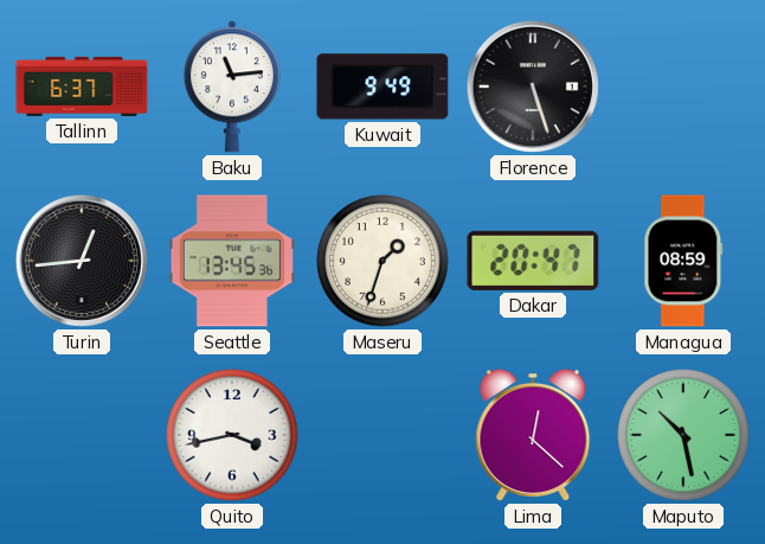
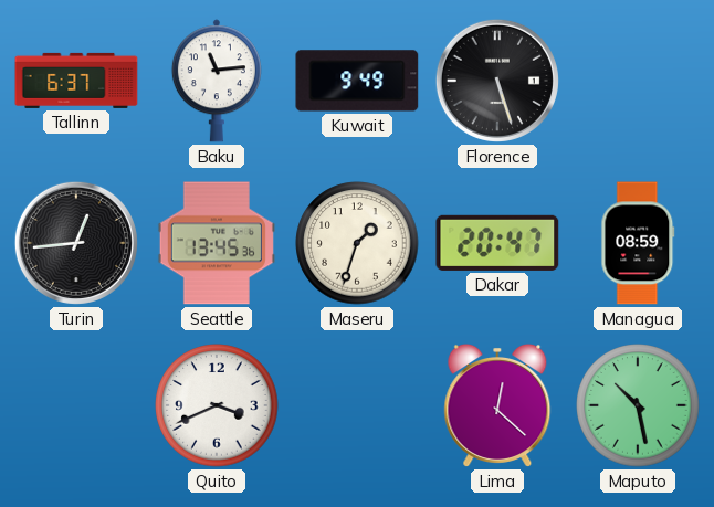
Quito: 3:43 -> 3:41 (217, 405)
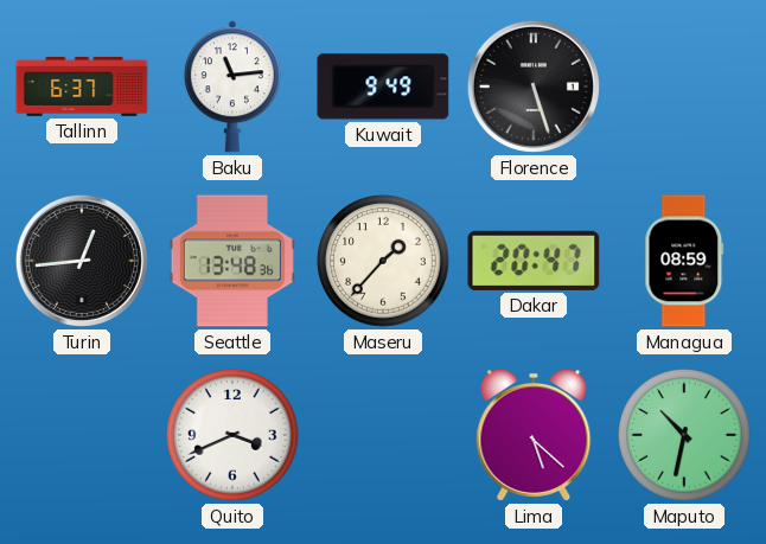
Seattle: 13:45 -> 13:48 (232, 261)
Maseru: 1:33 -> 1:37 (383, 261)
Lima: 12:22 -> 5:22 (534, 435)
Maputo: 10:28 -> 10:32 (684, 435)
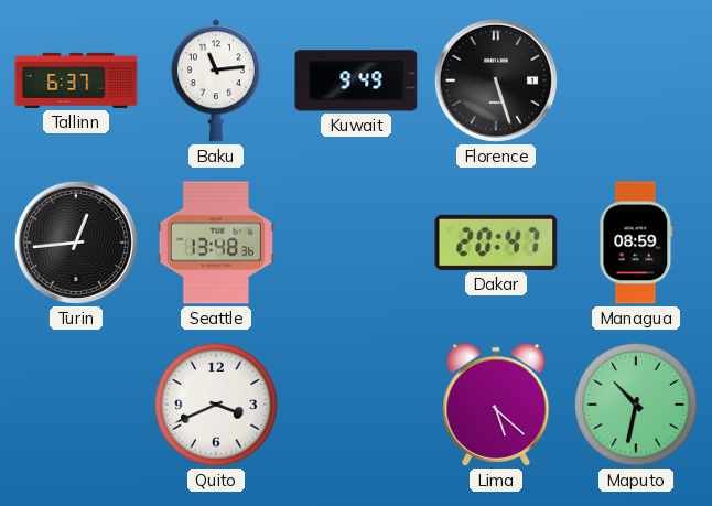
Maseru: 1:37 -> none (383, 261)
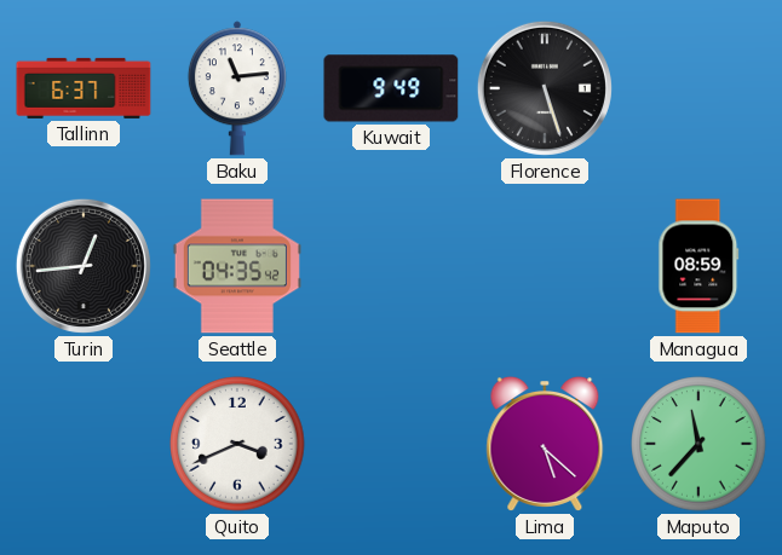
Seattle: 13:48 -> 04:35 (237, 266)
Dakar: 20:47 -> none (496, 243)
Maputo: 10:32 -> 11:37 (698, 444)
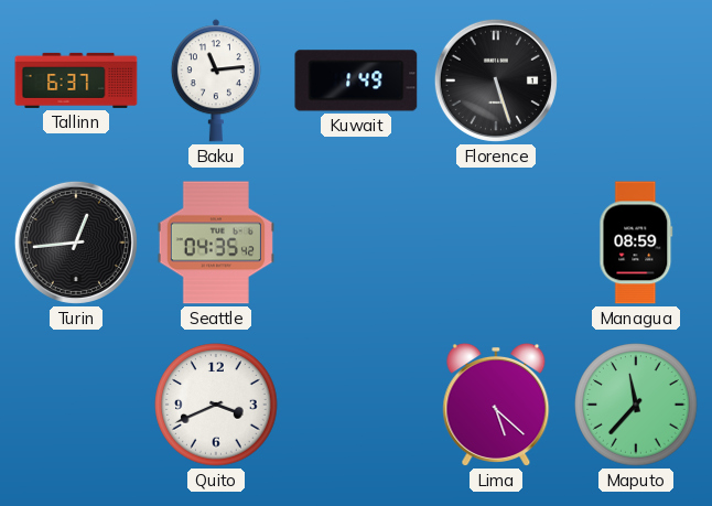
Kuwait: 9:49 -> 1:49 (356, 80)
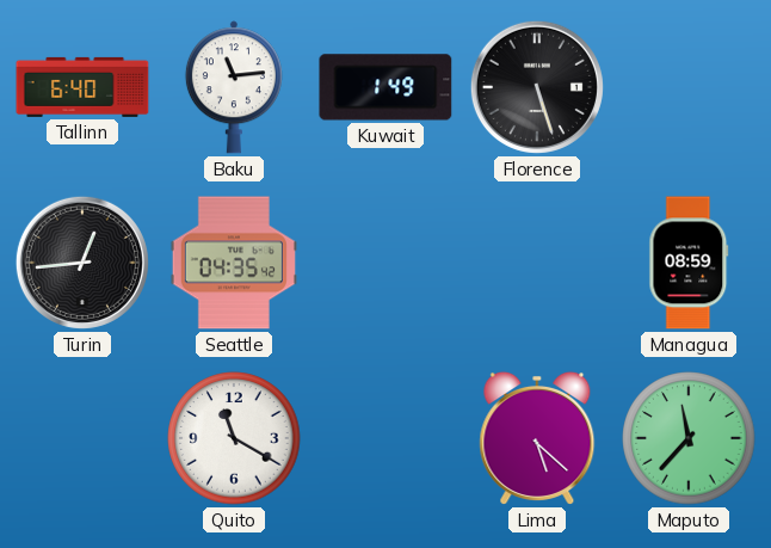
Tallinn: 6:37 -> 6:40 (82, 87)
Quito: 3:41 -> 11:20 (234, 438)
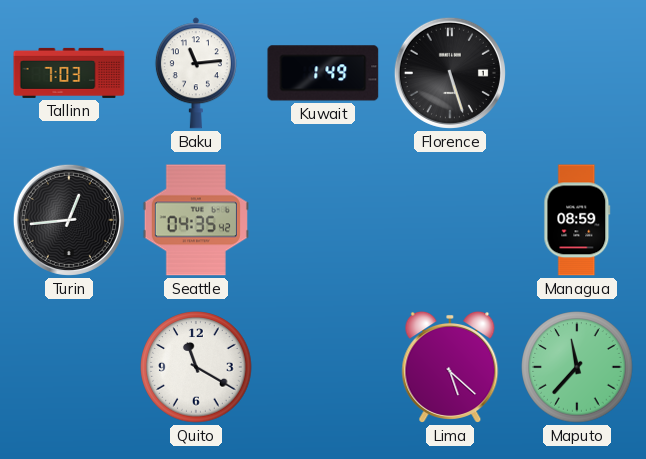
Tallinn: 6:40 -> 7:03 (69, 73)
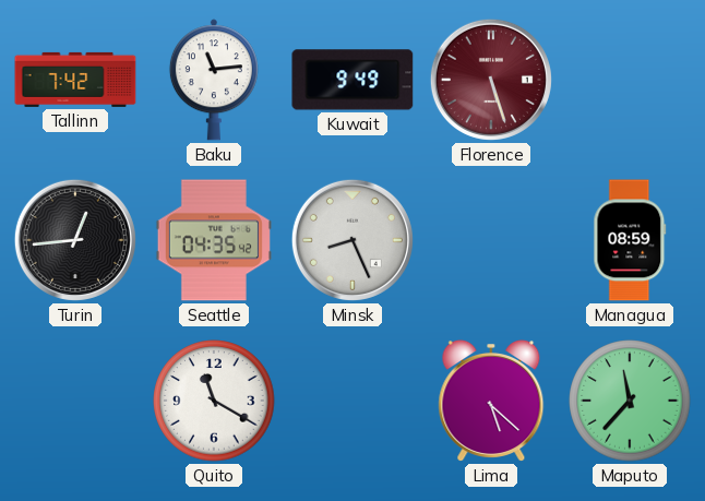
Tallinn: 7:03 -> 7:42 (75, 80)
Kuwait: 1:49 -> 9:49 (352, 80)
Florence dial: black -> burgundy (491, 80)
Minsk: none -> 8:26 (352, 240)
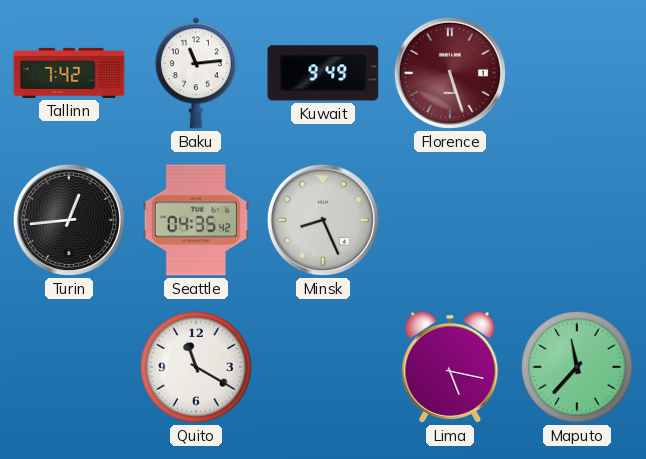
Managua: 08:59 -> none (630, 240)
Lima: 5:22 -> 5:17 (450, 367)
